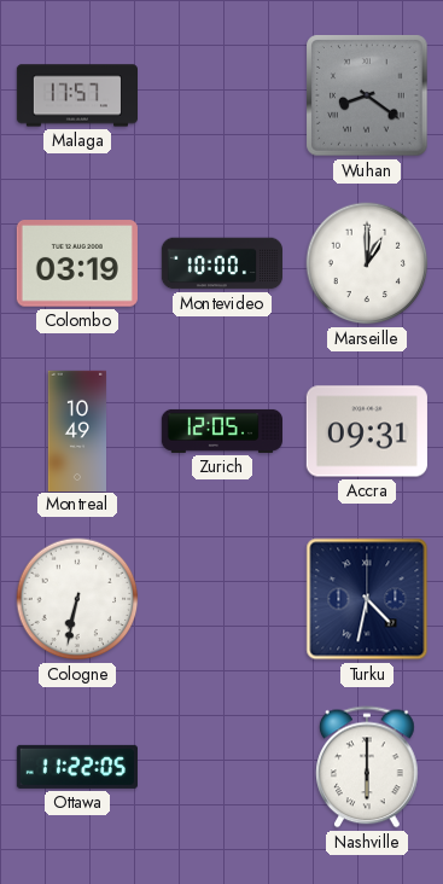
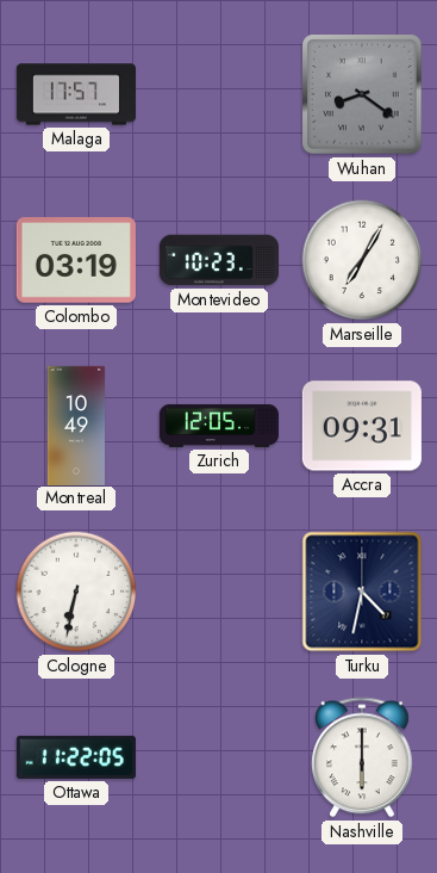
Montevideo: 10:00 -> 10:23 (218, 260)
Marseille: 1:00 -> 7:05 (362, 260)
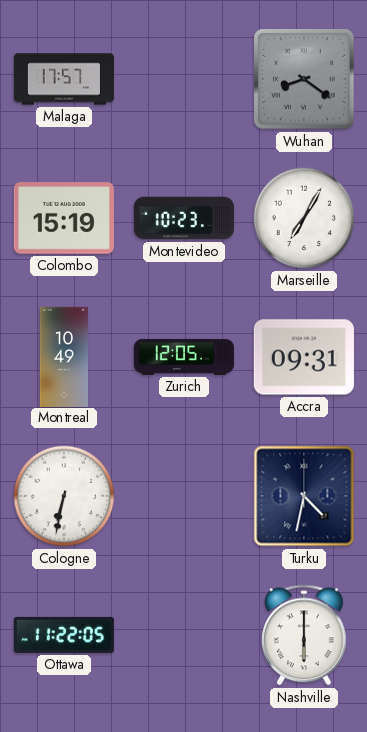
Colombo: 03:19 -> 15:19 (64, 218)
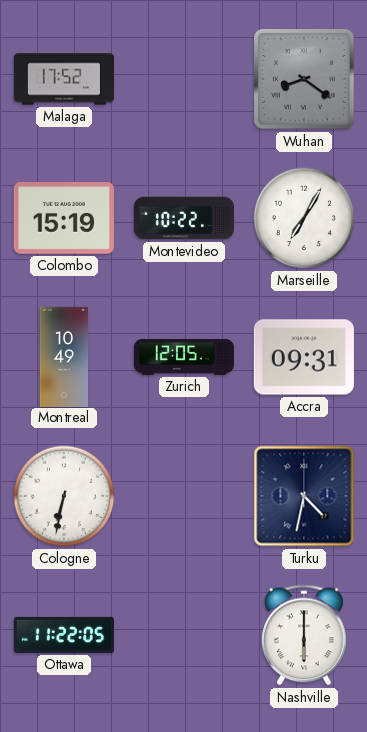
Malaga: 17:57 -> 17:52 (63, 79)
Montevideo: 10:23 -> 10:22 (183, 218)
